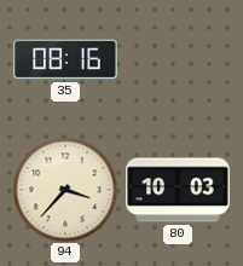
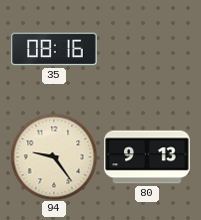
94: 3:37 -> 9:24 (54, 157)
80: 10:03 -> 9:13 (147, 157)
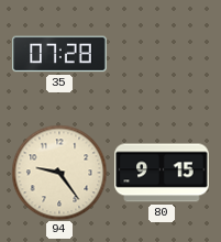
35: 08:16 -> 07:28 (59, 54)
80: 9:13 -> 9:15 (162, 173)
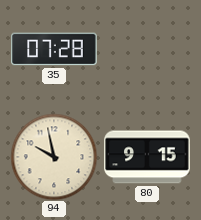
94: 9:24 -> 9:58 (54, 157)
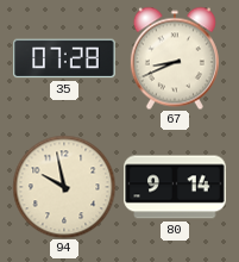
67: none -> 8:41 (175, 58)
80: 9:15 -> 9:14 (175, 187)
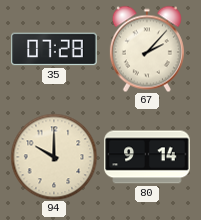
67: 8:41 -> 2:07 (147, 49)
94: 9:58 -> 10:00 (54, 157)
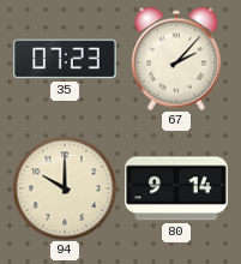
35: 07:28 -> 07:23 (65, 59)
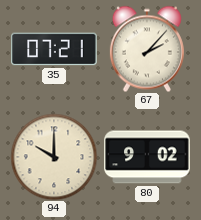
35: 07:23 -> 07:21 (54, 49)
80: 9:14 -> 9:02 (147, 157)
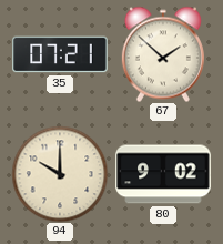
67: 2:07 -> 1:52 (163, 54)
